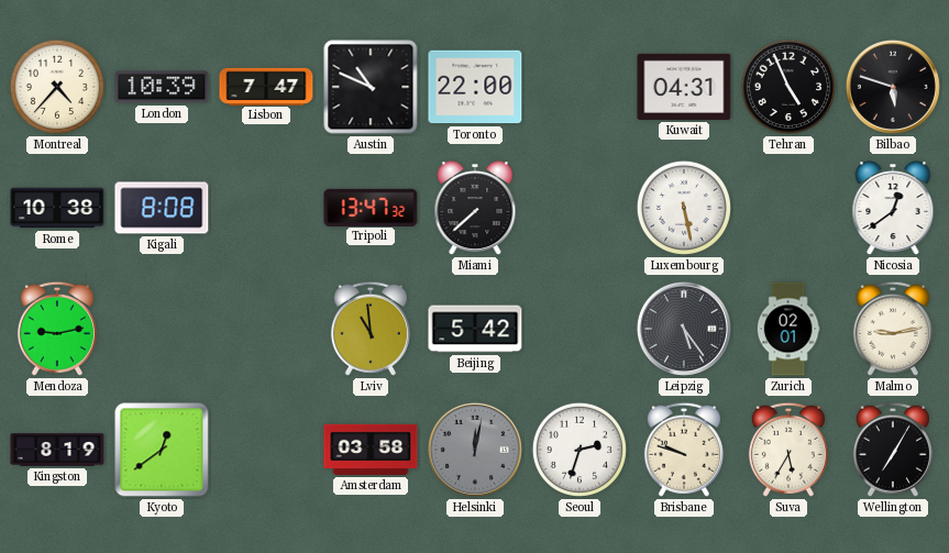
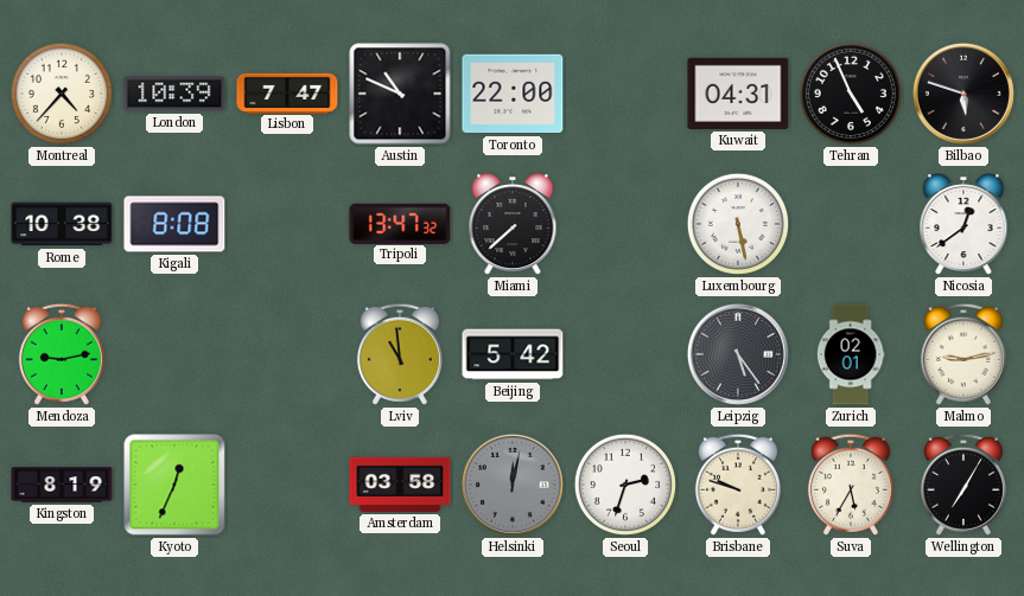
Kyoto: 12:39 -> 12:34 (174, 485)
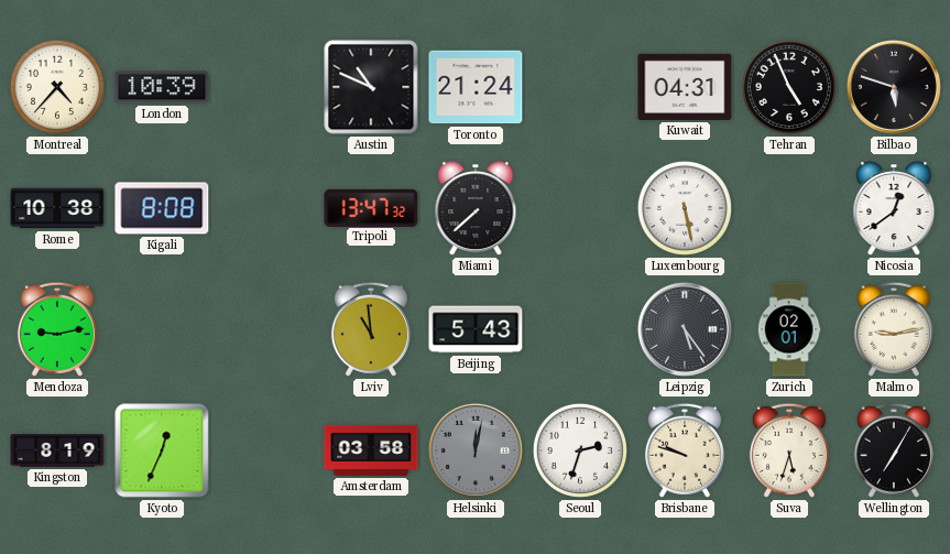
Lisbon: 7:47 -> none (287, 92)
Toronto: 22:00 -> 21:24 (476, 87)
Beijing: 5:42 -> 5:43 (476, 329)
Suva: 5:35 -> 5:33 (789, 450)
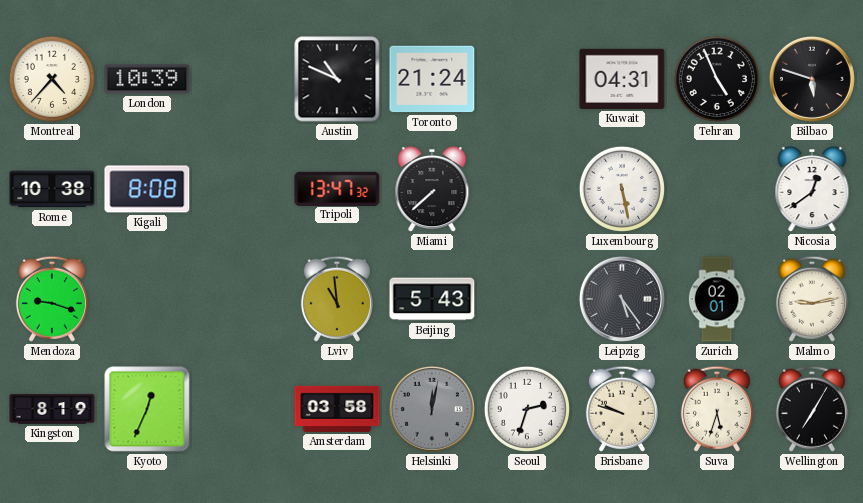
Mendoza: 9:13 -> 9:18 (52, 299)
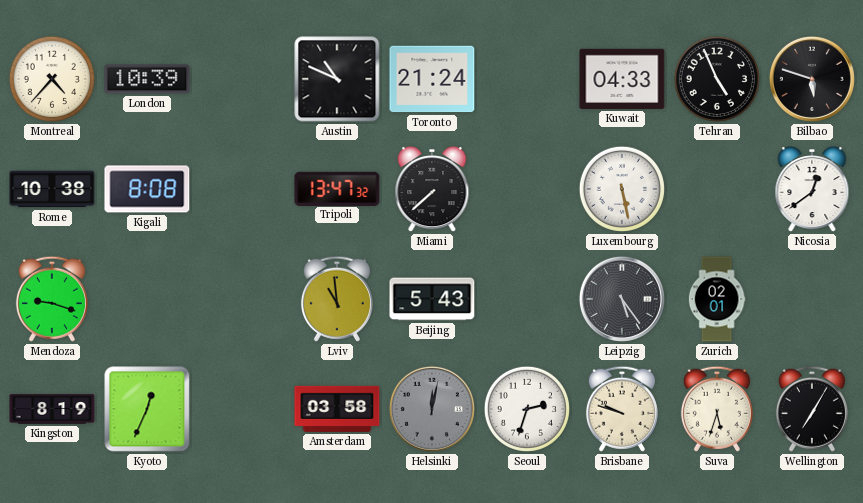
Kuwait: 04:31 -> 04:33 (622, 79)
Malmo: 9:13 -> none (812, 299)
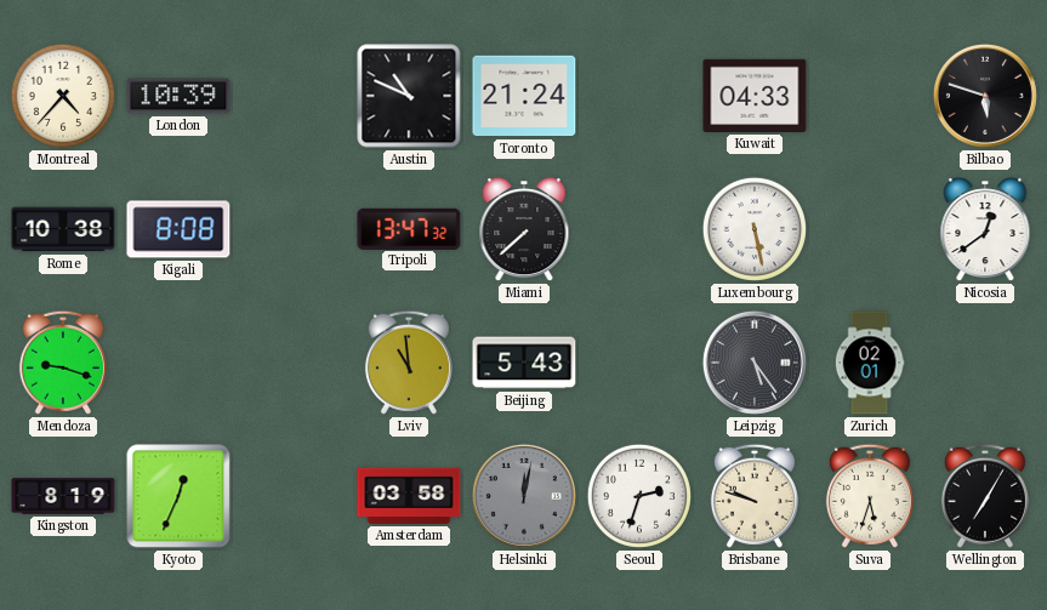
Tehran: 4:56 -> none (717, 79)
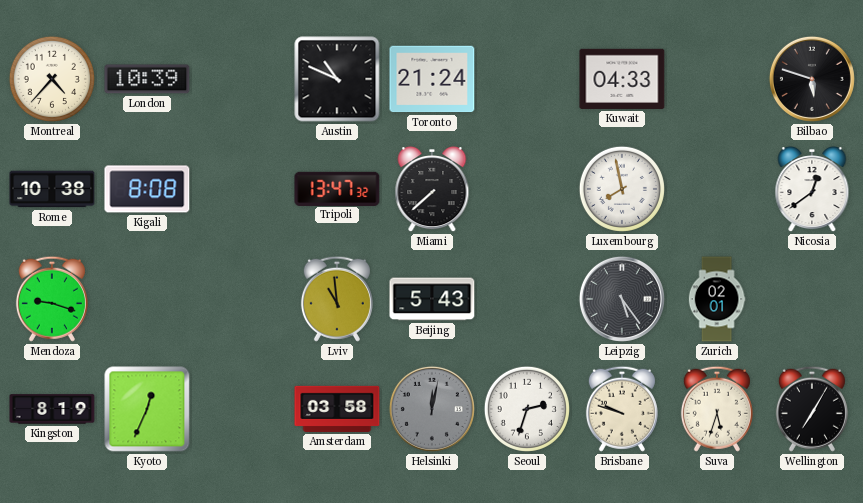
Luxembourg: 5:28 -> 7:58 (622, 189)
